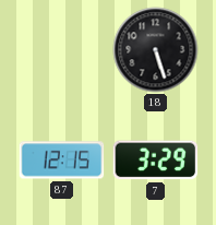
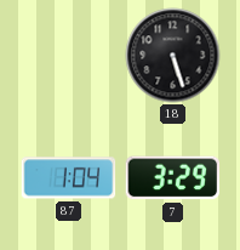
87: 12:15 -> 1:04 (69, 178)
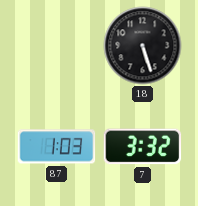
87: 1:04 -> 1:03 (57, 147)
7: 3:29 -> 3:32 (143, 147)
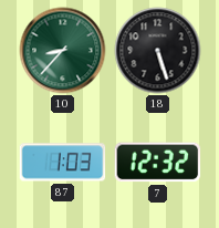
10: none -> 8:37 (63, 51)
7: 3:32 -> 12:32 (158, 163)
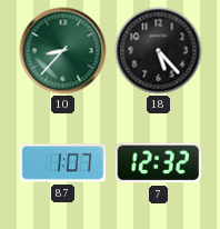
18: 5:27 -> 5:23 (159, 51)
87: 1:03 -> 1:07 (63, 163)
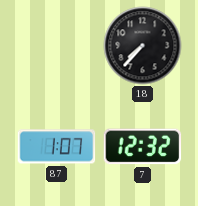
10: 8:37 -> none (63, 51)
18: 5:23 -> 7:37 (143, 46)
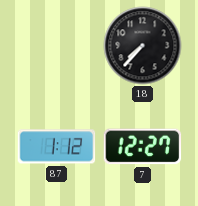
87: 1:07 -> 1:12 (57, 147)
7: 12:32 -> 12:27 (143, 147)
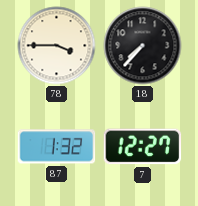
78: none -> 3:45 (57, 46)
87: 1:12 -> 1:32 (57, 147)
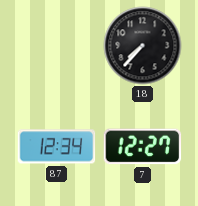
78: 3:45 -> none (57, 46)
87: 1:32 -> 12:34 (57, 147)
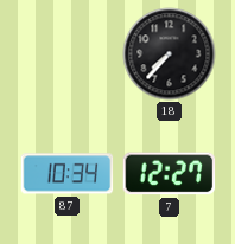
87: 12:34 -> 10:34 (68, 174)
